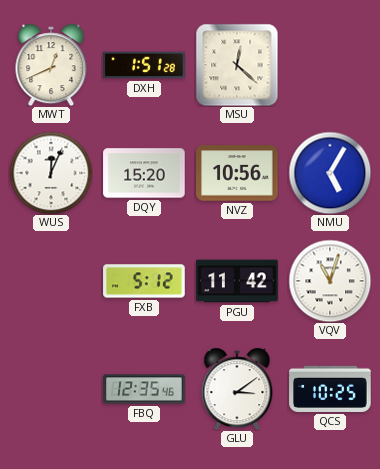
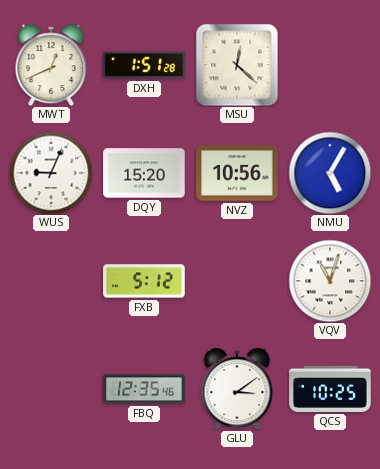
WUS: 12:04 -> 9:04 (51, 173)
PGU: 11:42 -> none (237, 281)
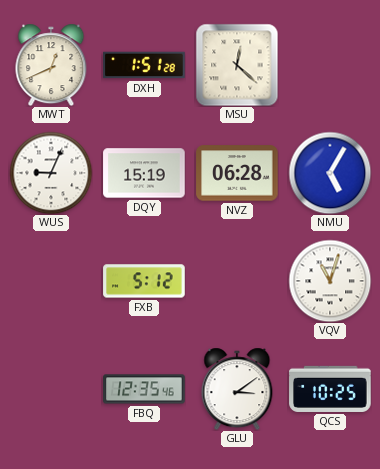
DQY: 15:20 -> 15:19 (144, 173)
NVZ: 10:56 -> 06:28 (237, 173)
